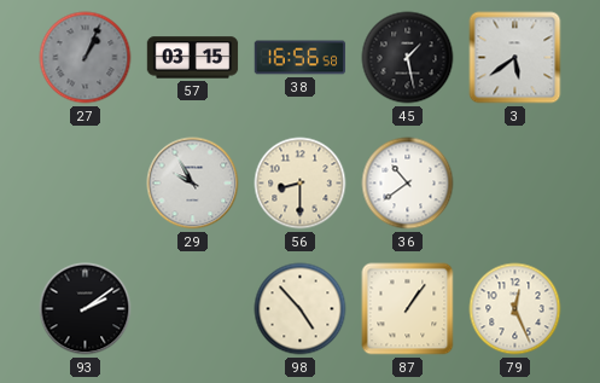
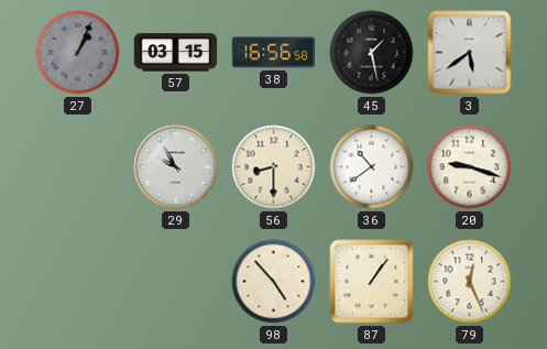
20: none -> 9:18 (470, 167)
93: 2:09 -> none (86, 309)
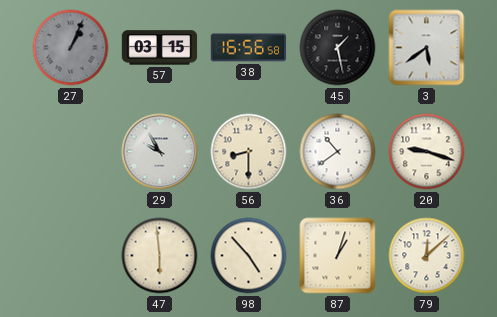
47: none -> 5:59 (160, 256)
87: 1:06 -> 1:03 (338, 256)
79: 12:26 -> 12:08 (427, 256)
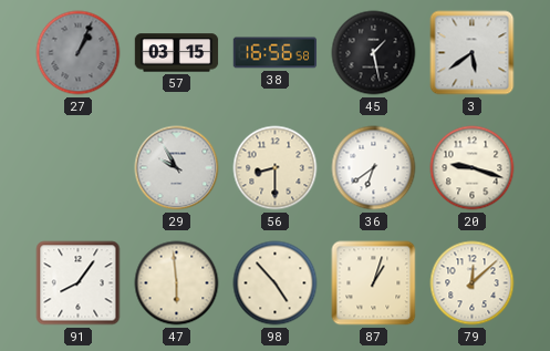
36: 10:39 -> 6:39 (374, 168)
91: none -> 8:06 (79, 283)
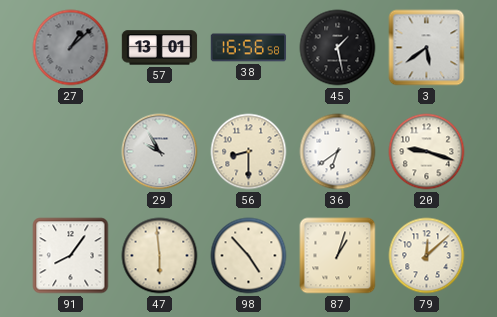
27: 1:04 -> 1:08 (71, 48)
57: 03:15 -> 13:01 (160, 48)
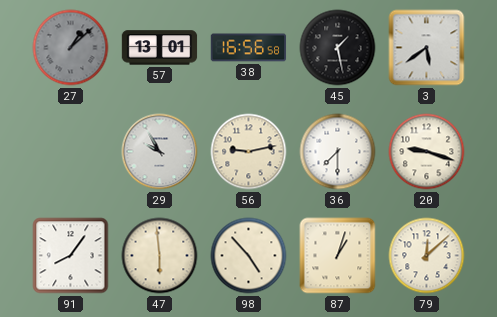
56: 8:30 -> 9:13 (249, 152)
36: 6:39 -> 7:30 (338, 152)
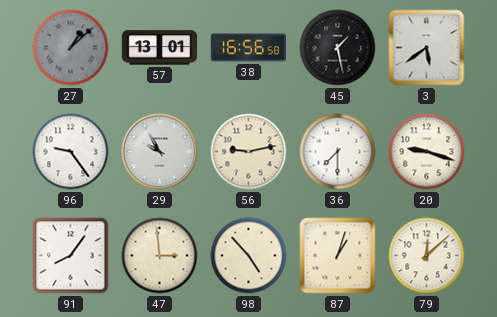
96: none -> 9:24 (71, 152)
47: 5:59 -> 2:59 (160, 256)
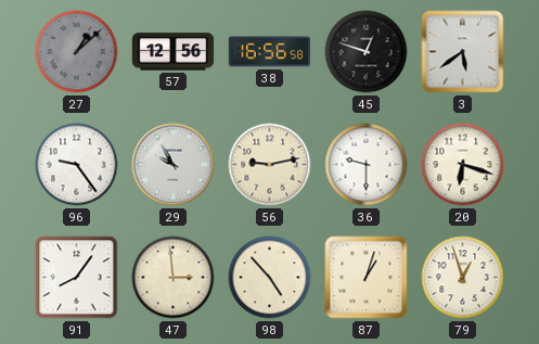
57: 13:01 -> 12:56 (174, 52)
45: 1:28 -> 12:48 (367, 52)
36: 7:30 -> 9:30 (367, 165)
20: 9:18 -> 6:18 (463, 165)
79: 12:08 -> 12:57 (463, 278)
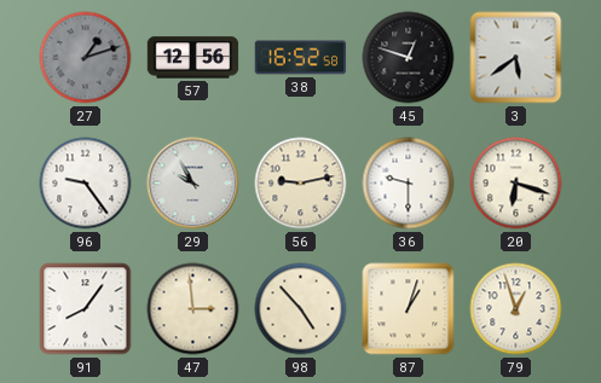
27: 1:08 -> 1:12 (86, 58)
38: 16:56 -> 16:52 (301, 58)
